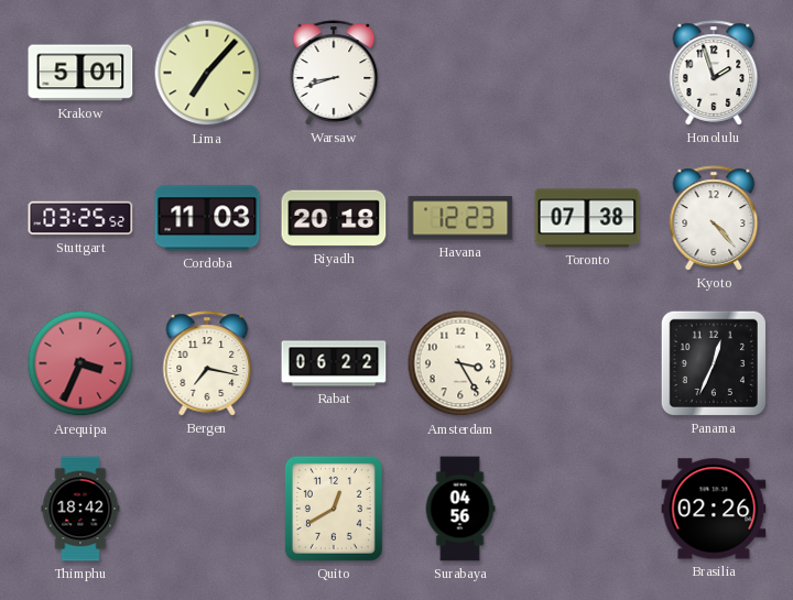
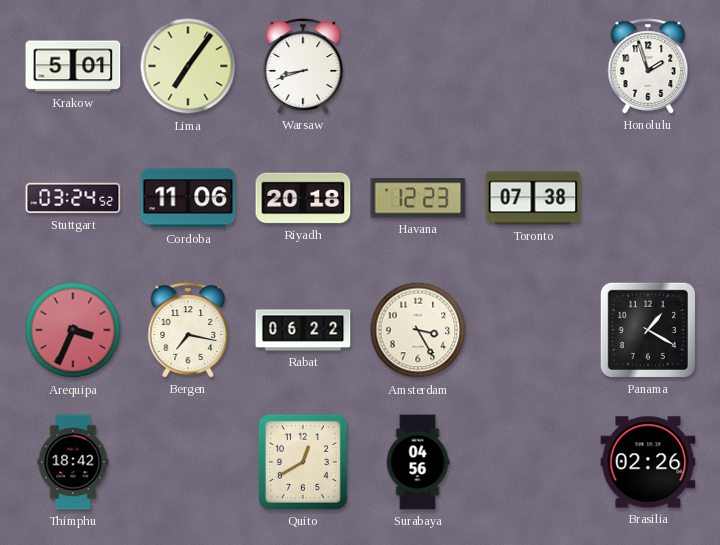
Lima: 7:07 -> 7:06 (188, 66)
Stuttgart: 03:25 -> 03:24 (73, 198)
Cordoba: 11:03 -> 11:06 (188, 198)
Kyoto: 4:23 -> none (714, 218)
Panama: 12:34 -> 1:20 (648, 330)
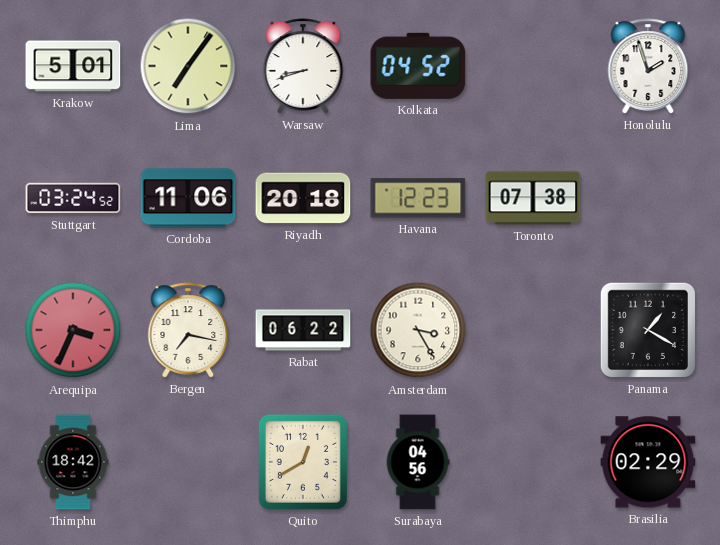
Kolkata: none -> 04:52 (418, 66)
Brasilia: 02:26 -> 02:29 (648, 462)
